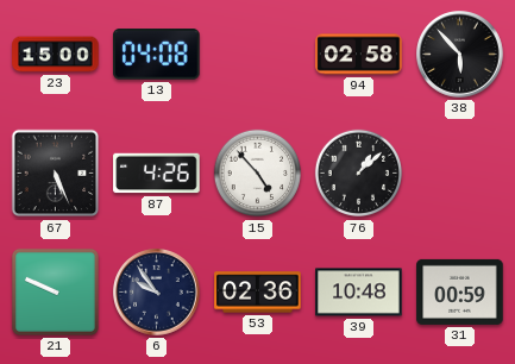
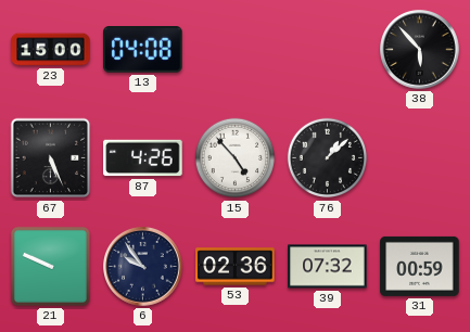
94: 02:58 -> none (359, 55)
39: 10:48 -> 07:32 (328, 267)
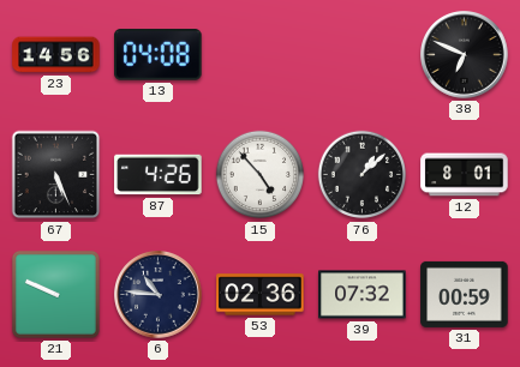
23: 15:00 -> 14:56 (56, 55)
38: 5:53 -> 6:49 (465, 55)
12: none -> 8:01 (465, 175)
6: 9:54 -> 10:46 (159, 295)
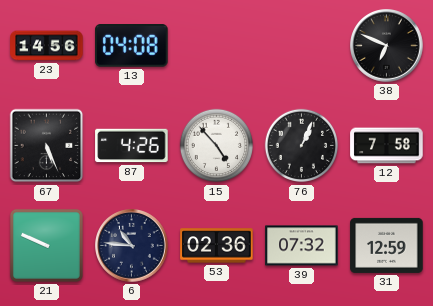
76: 1:08 -> 1:04 (302, 146)
12: 8:01 -> 7:58 (387, 146)
31: 00:59 -> 12:59 (387, 245)
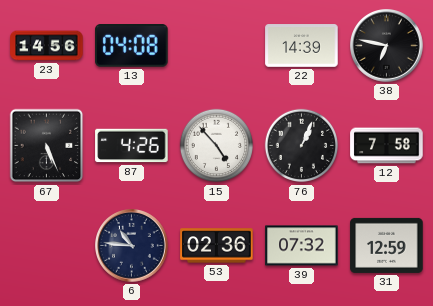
22: none -> 14:39 (302, 46)
38: 6:49 -> 6:47 (387, 46)
21: 9:49 -> none (46, 245)
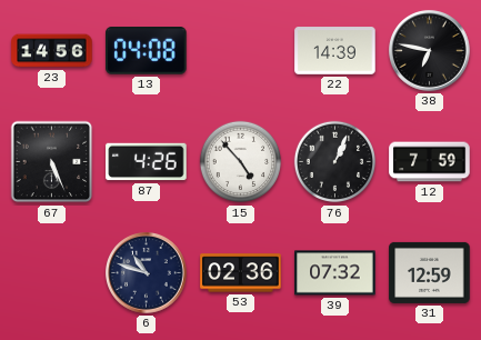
12: 7:58 -> 7:59 (430, 162)
6: 10:46 -> 10:48 (147, 273)
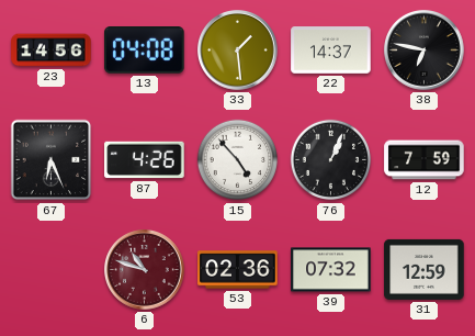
33: none -> 1:29 (238, 51)
22: 14:39 -> 14:37 (331, 51)
67: 5:26 -> 6:26 (52, 160)
6 dial: navy -> burgundy (145, 270)
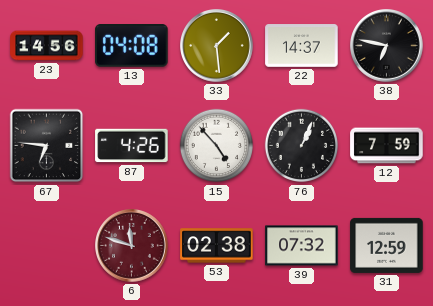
67: 6:26 -> 6:46 (47, 146)
6: 10:48 -> 11:48 (132, 246)
53: 02:36 -> 02:38 (217, 246)
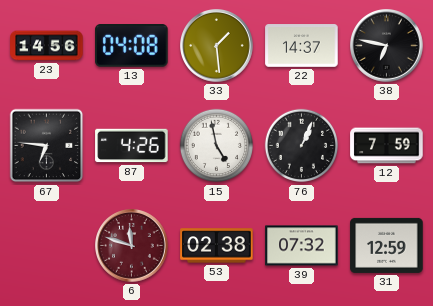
15: 4:53 -> 4:58 (217, 146)
